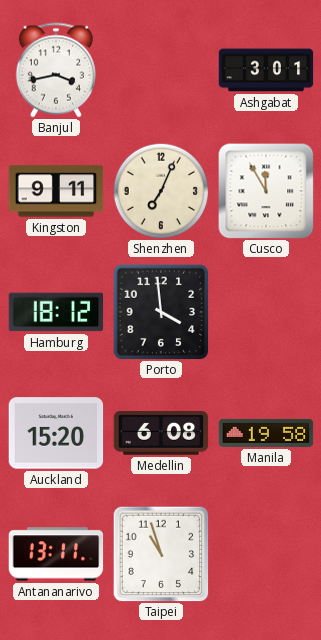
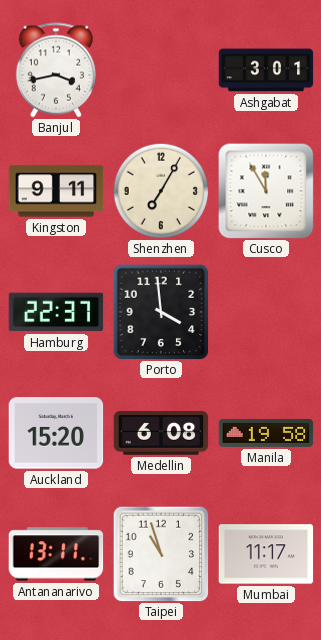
Shenzhen: 7:04 -> 7:05 (160, 190)
Hamburg: 18:12 -> 22:37 (56, 312)
Mumbai: none -> 11:17 (266, 554)
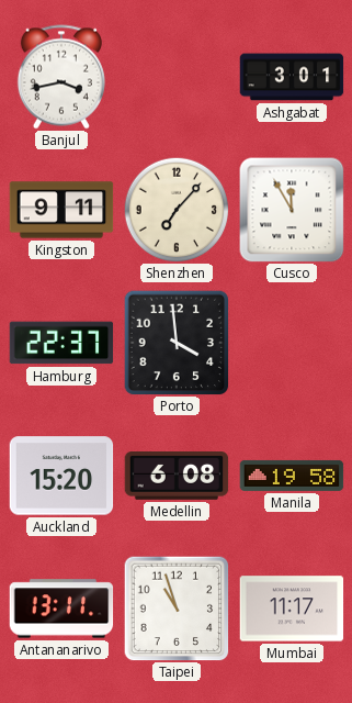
Shenzhen: 7:05 -> 7:07 (175, 209)
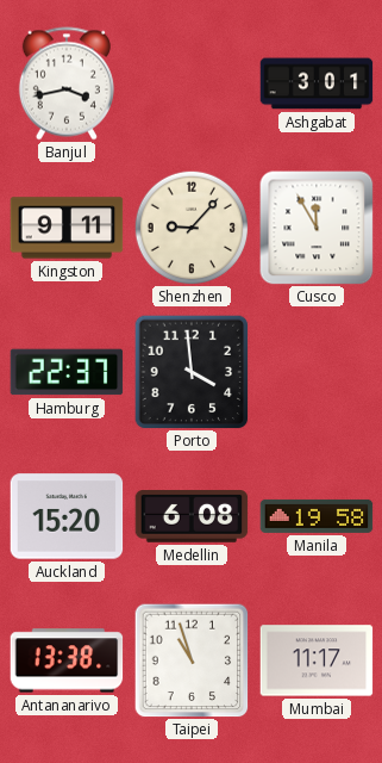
Shenzhen: 7:07 -> 9:07 (190, 227)
Antananarivo: 13:11 -> 13:38 (67, 660)
